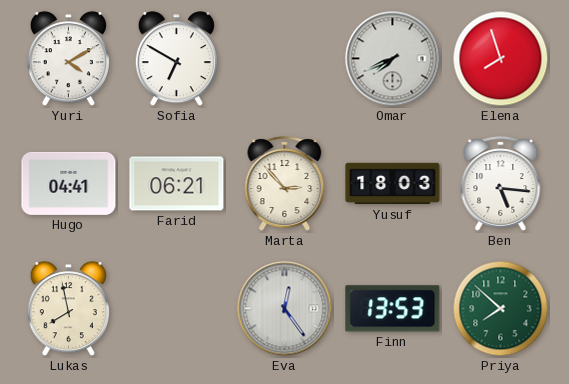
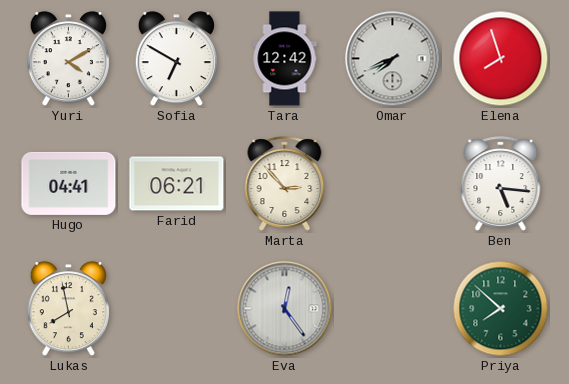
Tara: none -> 12:42 (285, 59)
Yusuf: 18:03 -> none (393, 184)
Finn: 13:53 -> none (393, 309)
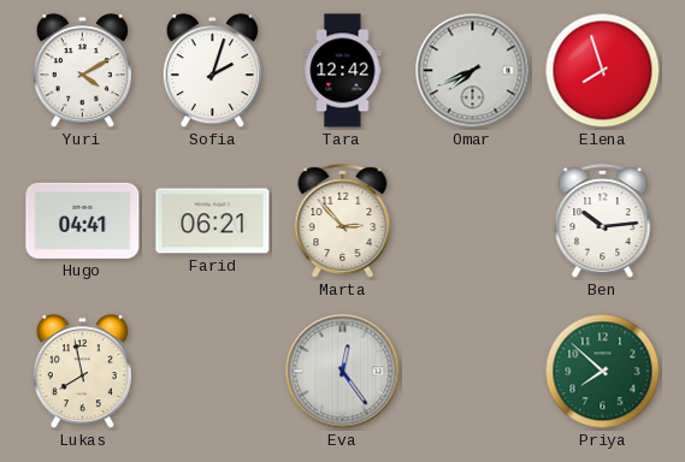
Sofia: 6:50 -> 2:03 (212, 71)
Ben: 5:16 -> 10:14 (603, 221)
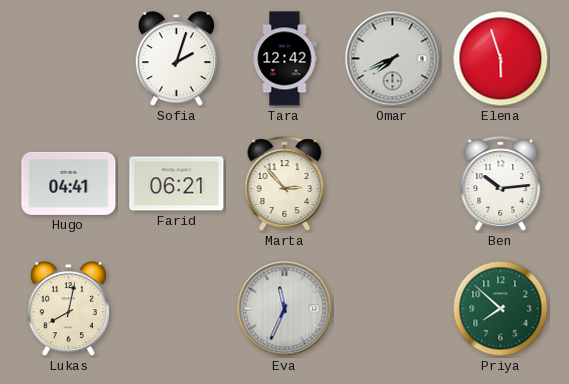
Yuri: 4:10 -> none (82, 71)
Elena: 7:57 -> 5:57 (501, 59)
Lukas: 7:58 -> 8:02 (68, 309)
Eva: 12:24 -> 11:34 (285, 309)
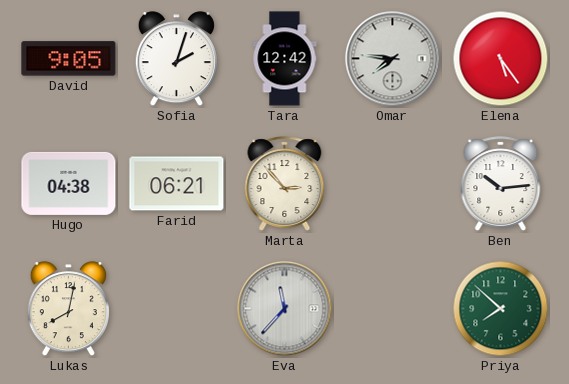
David: none -> 9:05 (69, 59)
Omar: 7:41 -> 7:46 (393, 59)
Elena: 5:57 -> 5:24 (501, 59)
Hugo: 04:41 -> 04:38 (69, 183)
Eva: 11:34 -> 11:37 (285, 309)
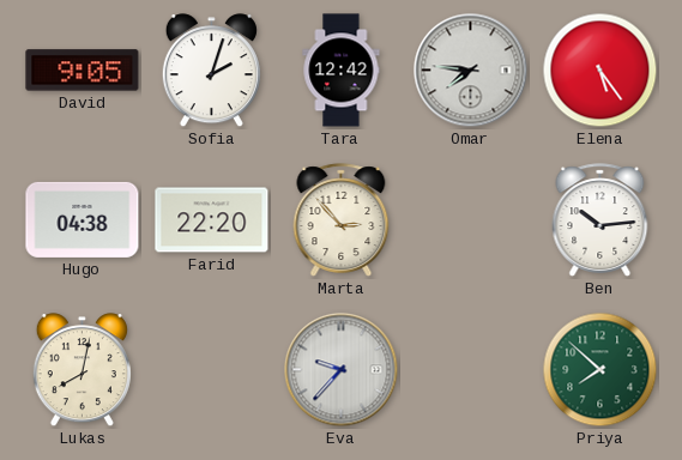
Farid: 06:21 -> 22:20 (212, 220)
Eva: 11:37 -> 9:37 (342, 370)
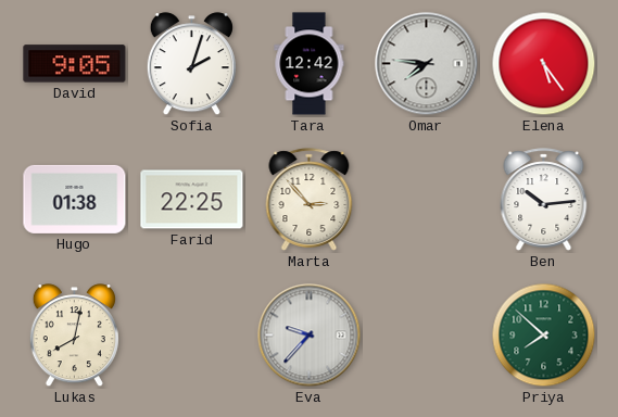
Hugo: 04:38 -> 01:38 (75, 199)
Farid: 22:20 -> 22:25 (192, 200)
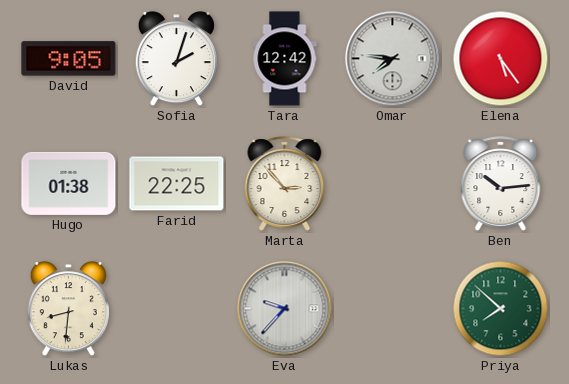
Lukas: 8:02 -> 8:31 (68, 309)
